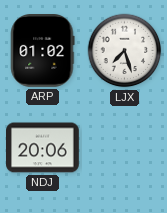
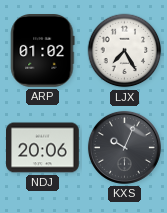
LJX: 7:27 -> 7:25 (125, 51)
KXS: none -> 10:04 (124, 147)
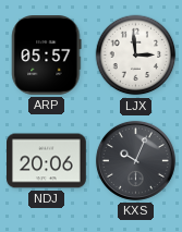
ARP: 01:02 -> 05:57 (47, 56)
LJX: 7:25 -> 2:59 (136, 56)
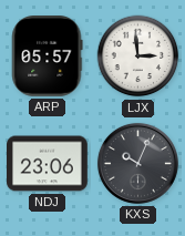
NDJ: 20:06 -> 23:06 (48, 164)
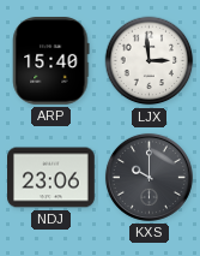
ARP: 05:57 -> 15:40 (51, 61)
KXS: 10:04 -> 10:00 (149, 177)
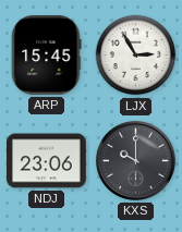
ARP: 15:40 -> 15:45 (47, 56)
LJX: 2:59 -> 2:55 (136, 56)
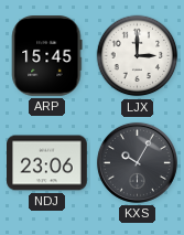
LJX: 2:55 -> 3:00 (138, 56)
KXS: 10:00 -> 10:05 (137, 162)
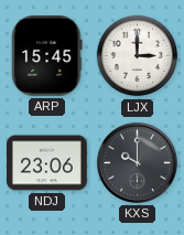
KXS: 10:05 -> 10:00 (137, 162)
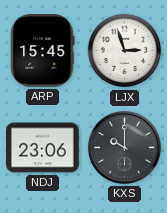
LJX: 3:00 -> 2:57 (125, 51)
